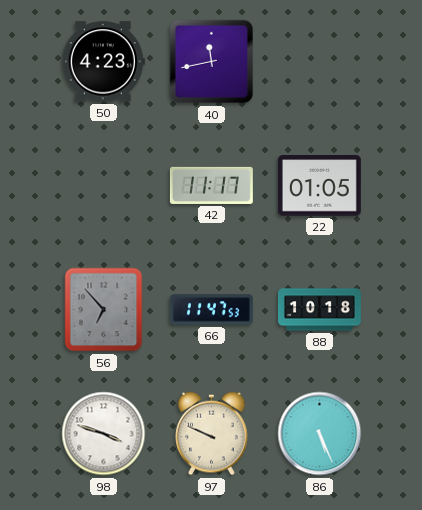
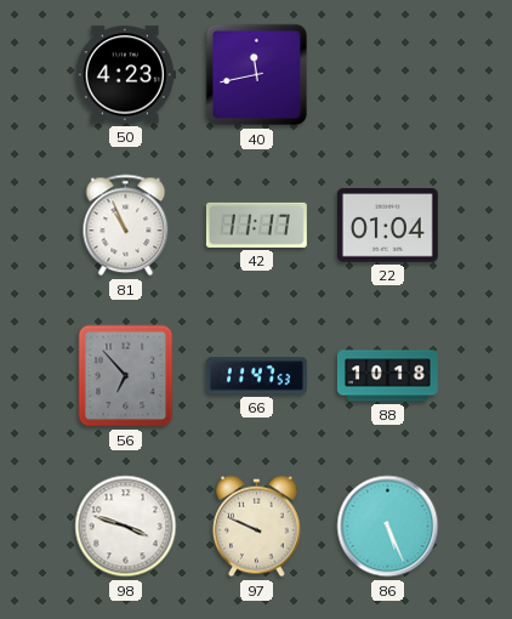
81: none -> 10:56 (126, 226)
22: 01:05 -> 01:04 (387, 226)
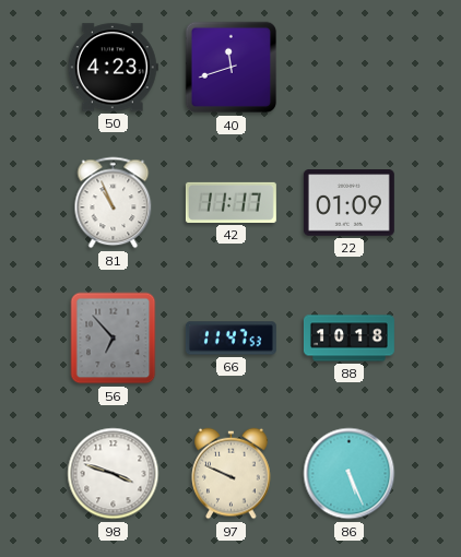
40: 11:43 -> 11:42 (232, 68)
22: 01:04 -> 01:09 (348, 203)
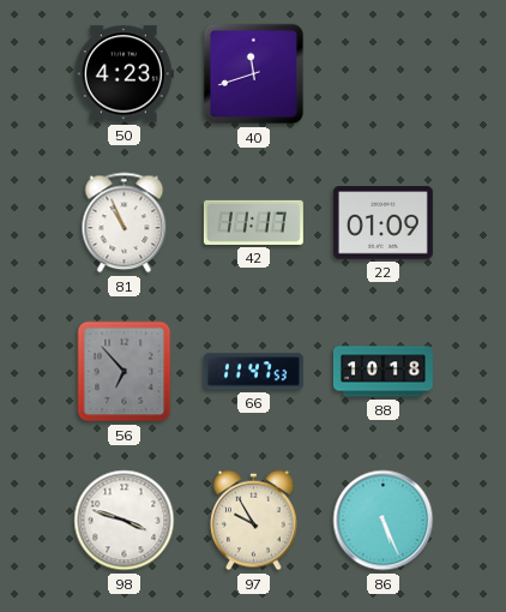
97: 9:49 -> 9:55 (254, 521)
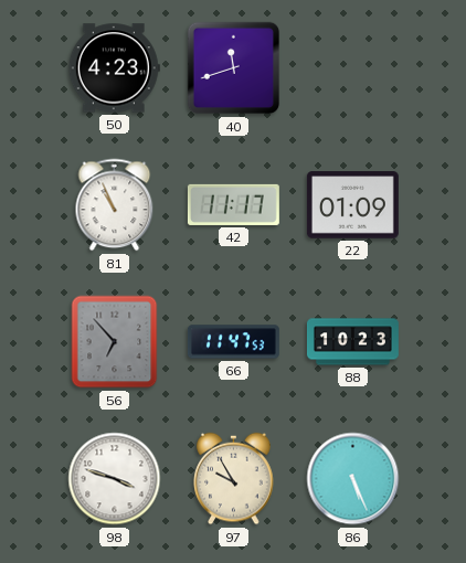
88: 10:18 -> 10:23 (352, 342)
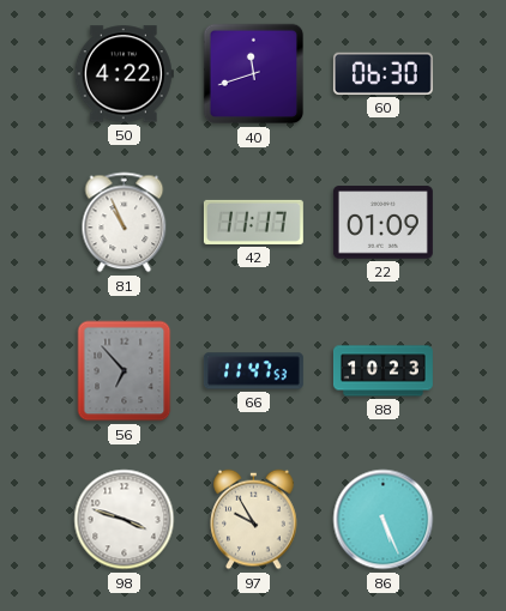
50: 4:23 -> 4:22 (124, 74)
60: none -> 06:30 (382, 73)
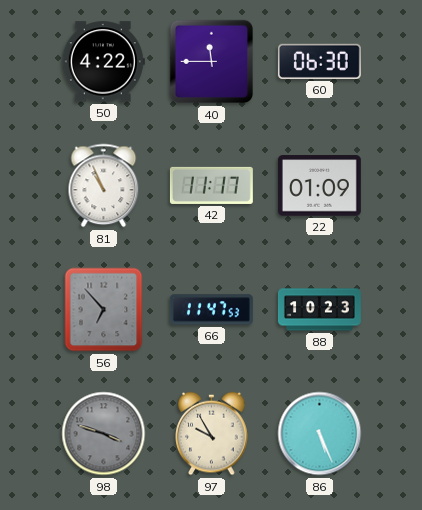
40: 11:42 -> 11:45 (212, 62)
98 dial: white -> grey (104, 434)
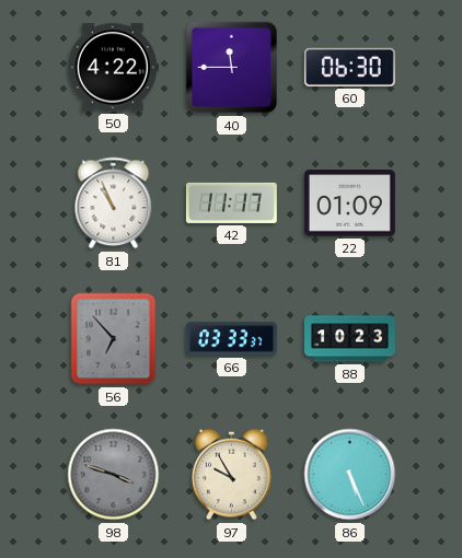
66: 11:47 -> 03:33 (231, 339)
